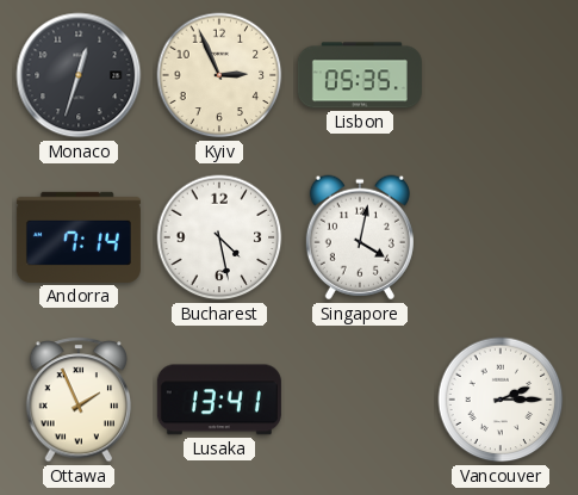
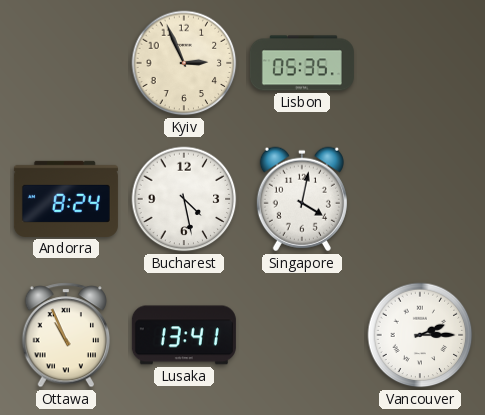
Monaco: 12:33 -> none (79, 75)
Andorra: 7:14 -> 8:24 (66, 199)
Ottawa: 1:56 -> 10:56 (66, 335)
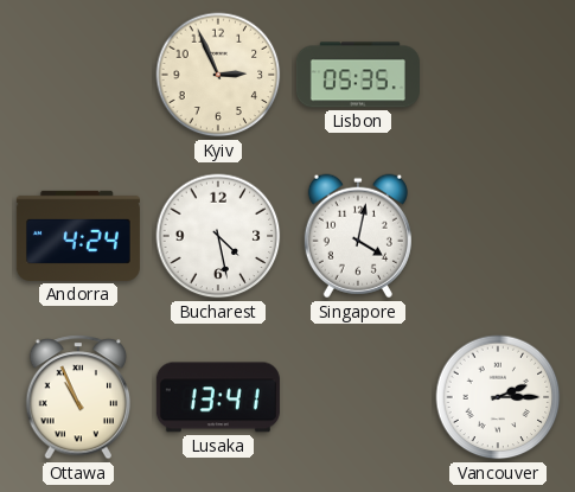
Andorra: 8:24 -> 4:24 (78, 236)
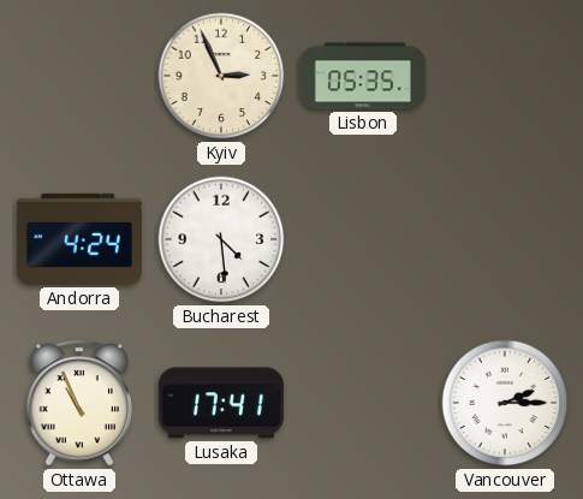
Bucharest: 4:28 -> 4:29 (221, 239)
Singapore: 4:02 -> none (358, 236)
Lusaka: 13:41 -> 17:41 (221, 403)
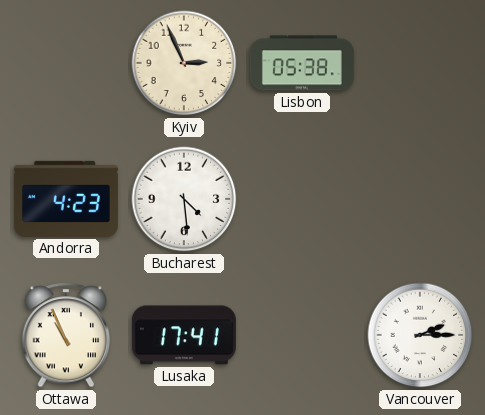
Lisbon: 05:35 -> 05:38 (302, 63)
Andorra: 4:24 -> 4:23 (66, 199)
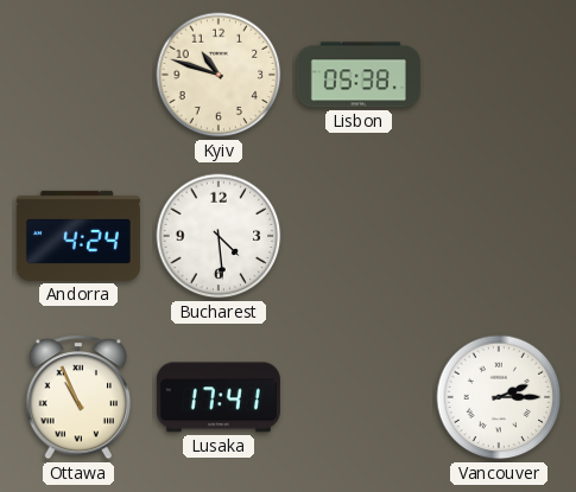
Kyiv: 2:56 -> 10:48 (219, 75)
Andorra: 4:23 -> 4:24 (78, 236)
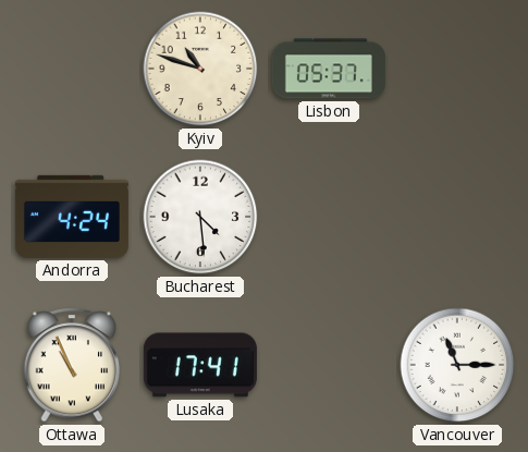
Lisbon: 05:38 -> 05:37 (329, 69)
Vancouver: 2:15 -> 11:15 (457, 365)
